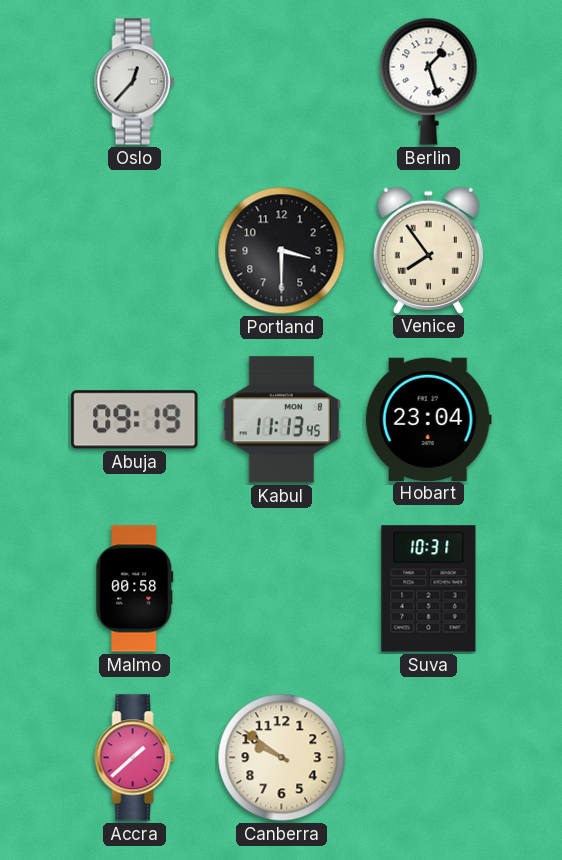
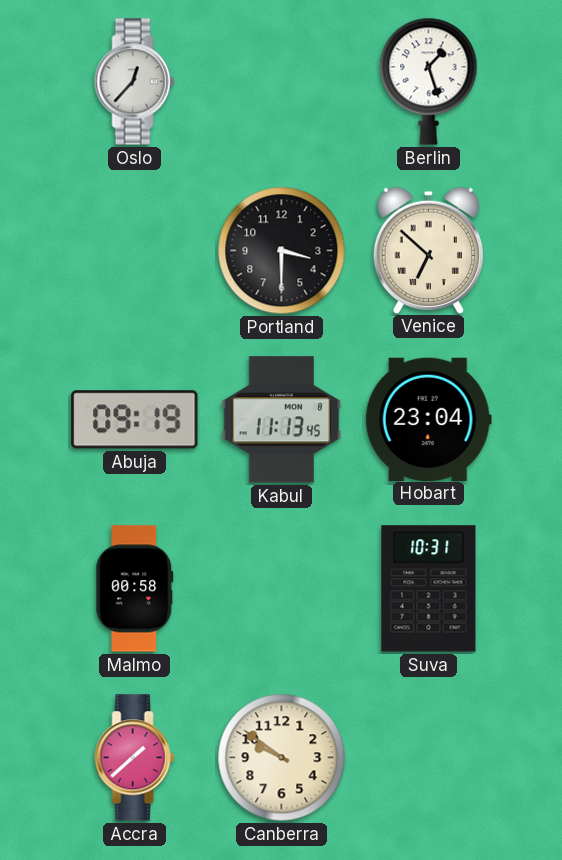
Venice: 7:54 -> 6:52 (428, 250)
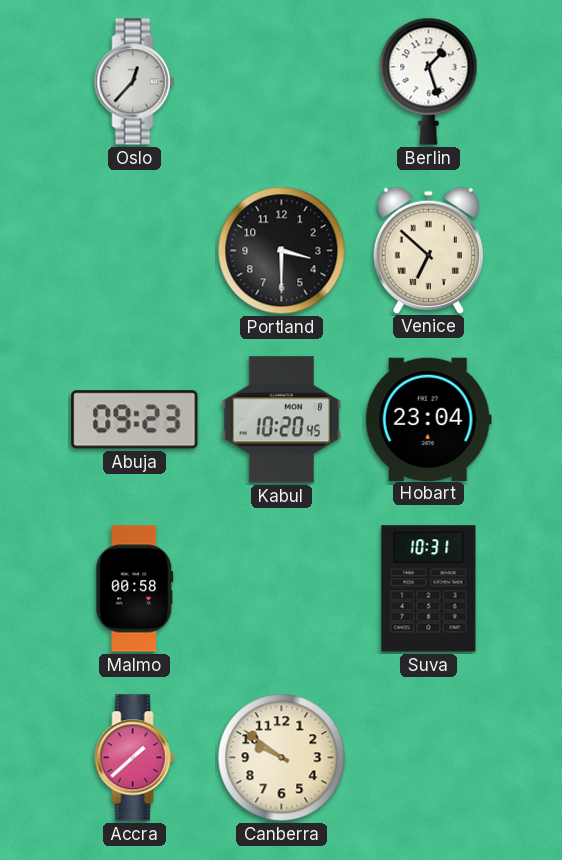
Abuja: 09:19 -> 09:23 (135, 420)
Kabul: 11:13 -> 10:20 (282, 420)
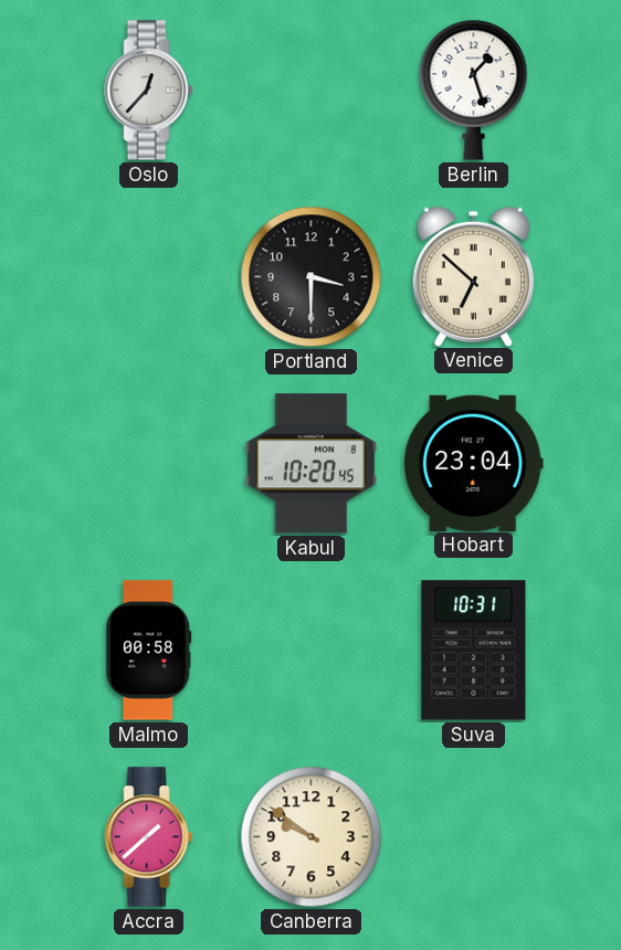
Abuja: 09:23 -> none (135, 420)
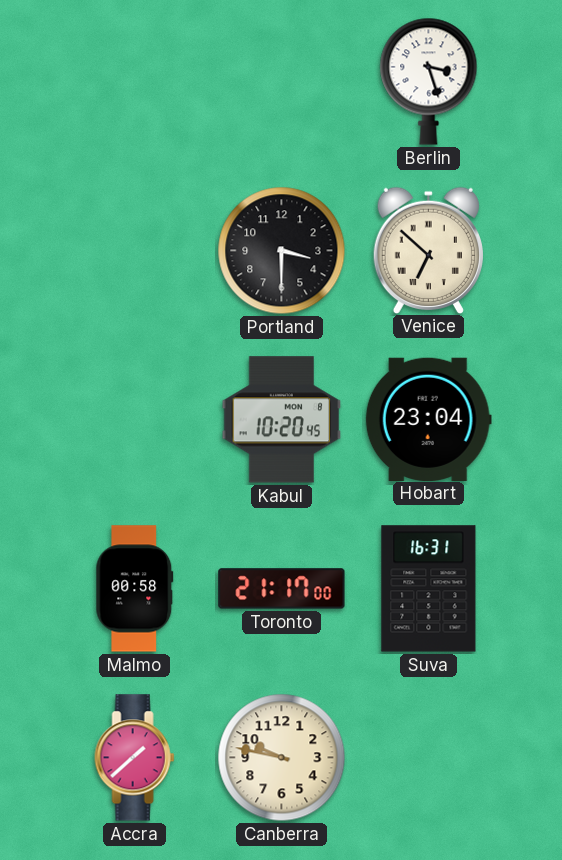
Oslo: 12:37 -> none (149, 91)
Berlin: 1:27 -> 3:27 (429, 81)
Toronto: none -> 21:17 (282, 589)
Suva: 10:31 -> 16:31 (429, 589)
Canberra: 9:51 -> 9:47 (282, 758)
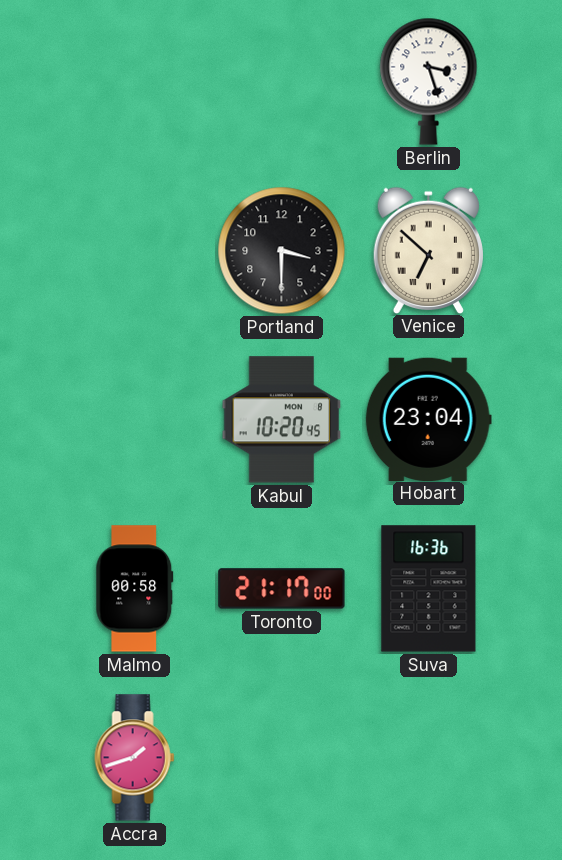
Suva: 16:31 -> 16:36 (429, 589)
Accra: 1:38 -> 1:42 (135, 758)
Canberra: 9:47 -> none (282, 758)
